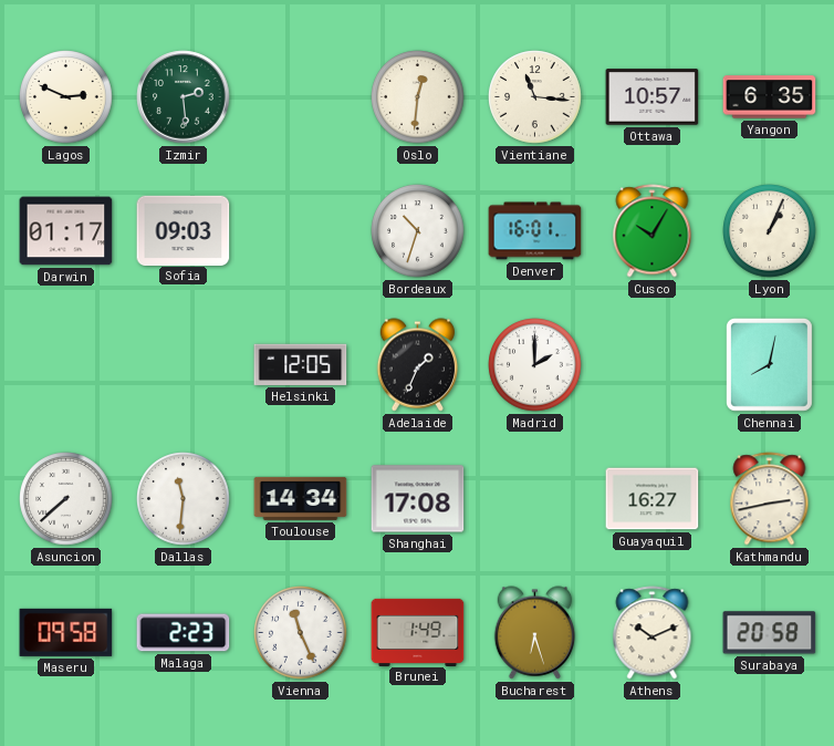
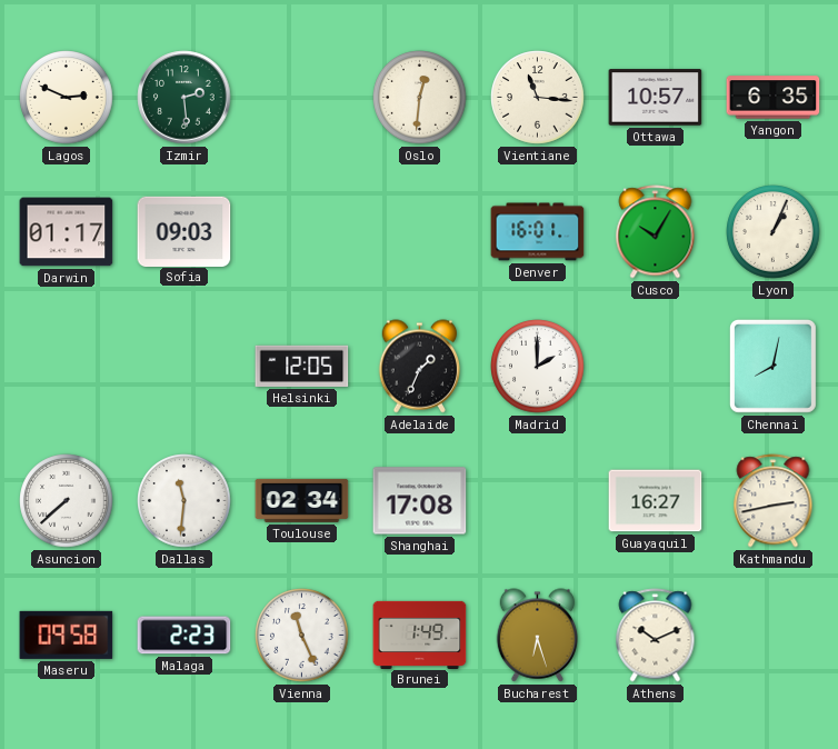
Bordeaux: 10:33 -> none (418, 231)
Toulouse: 14:34 -> 02:34 (302, 500)
Surabaya: 20:58 -> none (770, 633)
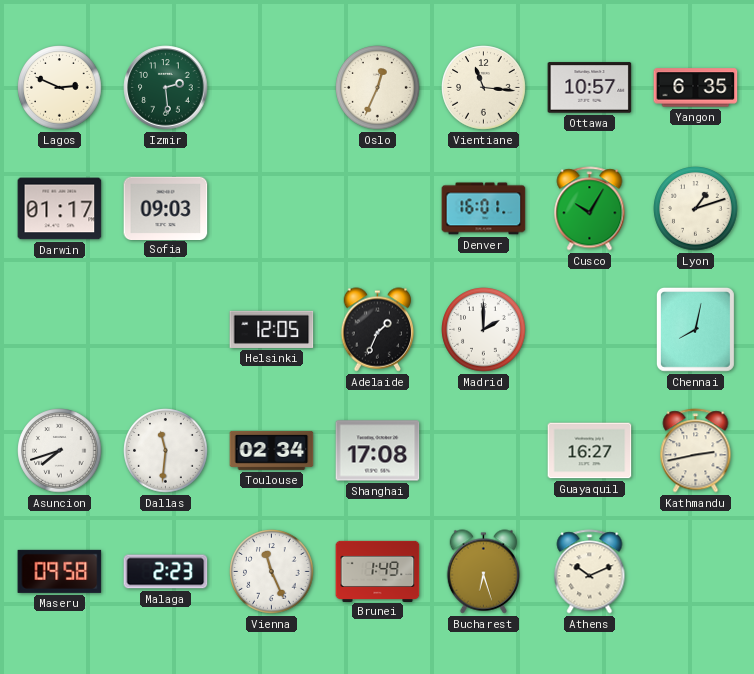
Oslo: 12:31 -> 12:34 (378, 88)
Lyon: 1:04 -> 1:12 (696, 209)
Asuncion: 7:38 -> 7:42 (60, 451)
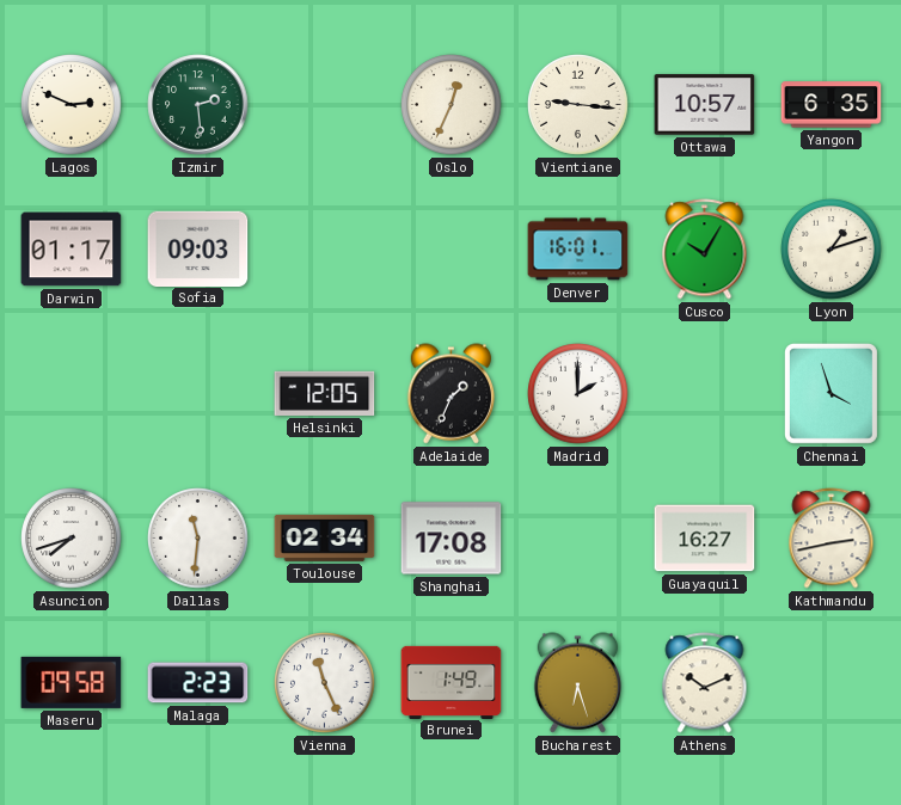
Vientiane: 11:16 -> 9:16 (578, 105)
Chennai: 8:02 -> 3:57 (830, 393)
